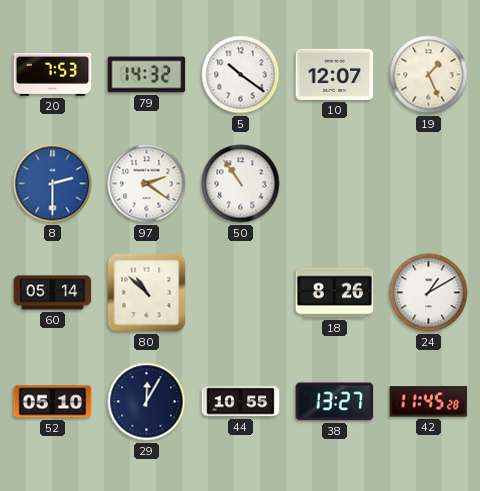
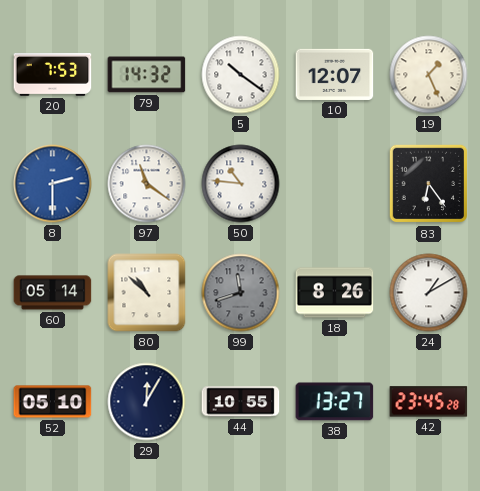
97: 2:21 -> 11:21 (147, 184)
50: 10:54 -> 10:46 (241, 184)
83: none -> 6:24 (429, 184)
99: none -> 11:42 (241, 293)
42: 11:45 -> 23:45 (429, 402)
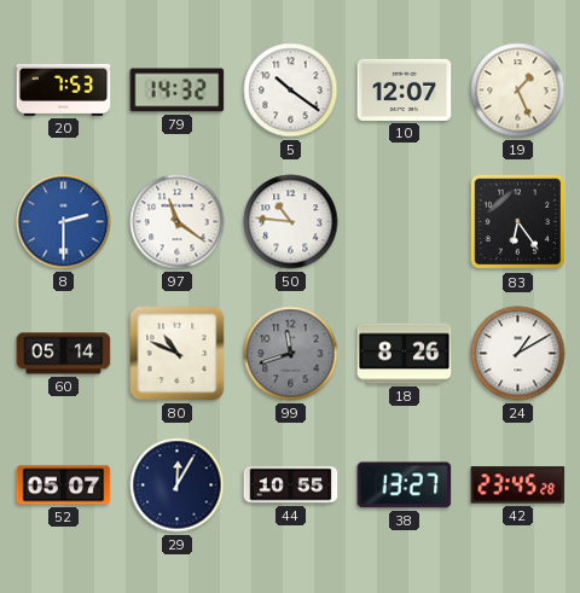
80: 10:52 -> 10:49 (178, 354)
52: 05:10 -> 05:07 (64, 486)
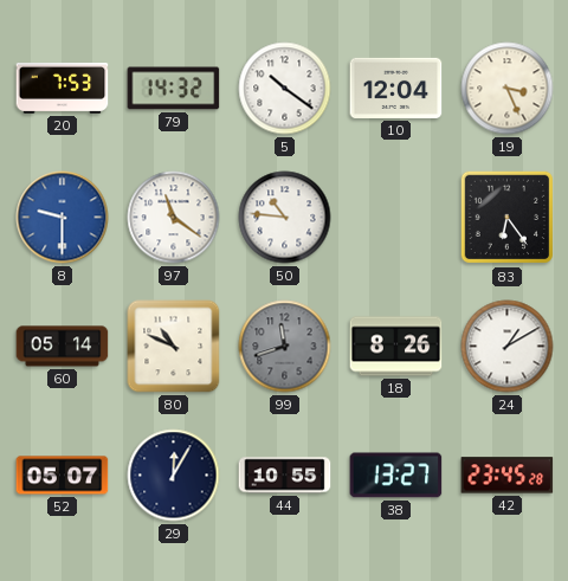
10: 12:07 -> 12:04 (396, 88)
19: 1:26 -> 3:26 (508, 89)
8: 2:30 -> 9:30 (63, 218)
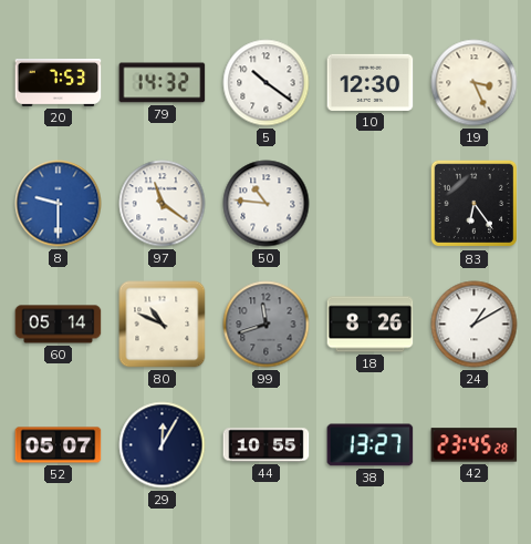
10: 12:04 -> 12:30 (371, 82)
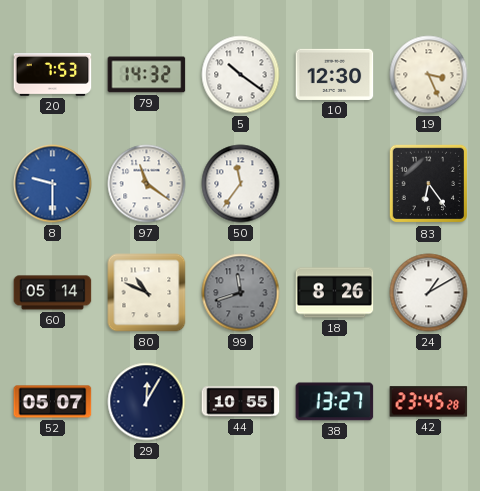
50: 10:46 -> 11:36 (241, 184)
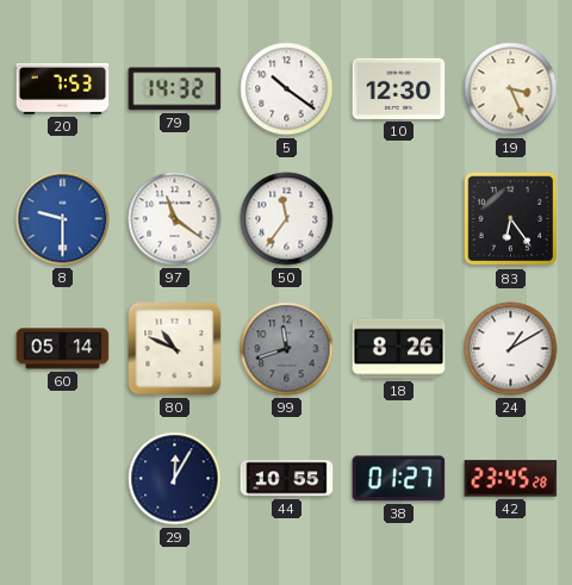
52: 05:07 -> none (53, 402)
38: 13:27 -> 01:27 (399, 479)
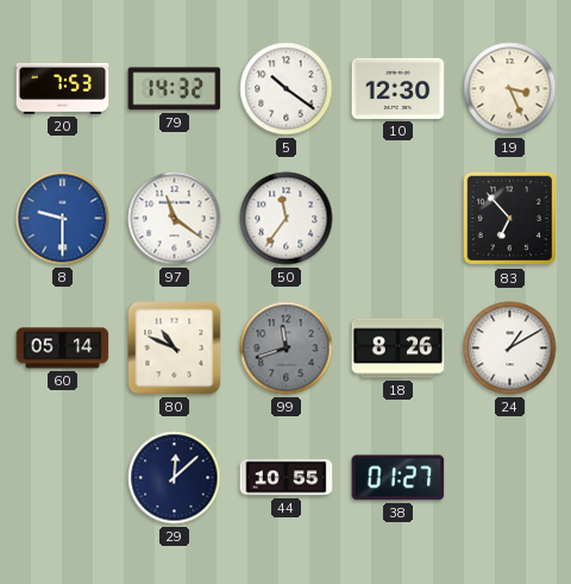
83: 6:24 -> 6:53 (510, 219)
29: 12:05 -> 12:08 (175, 478)
42: 23:45 -> none (511, 479)
